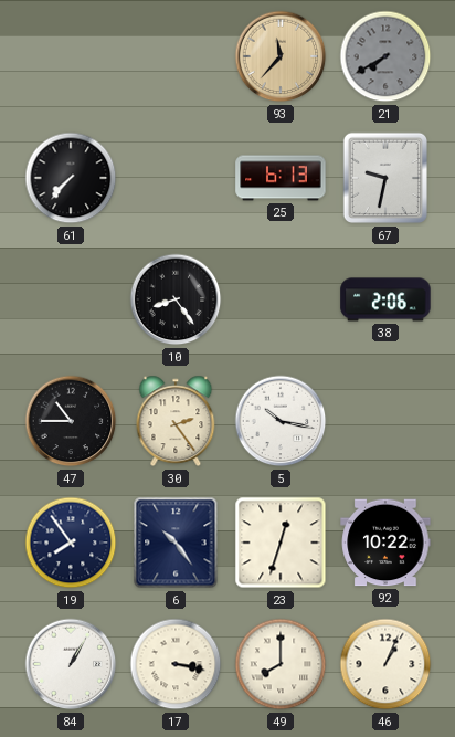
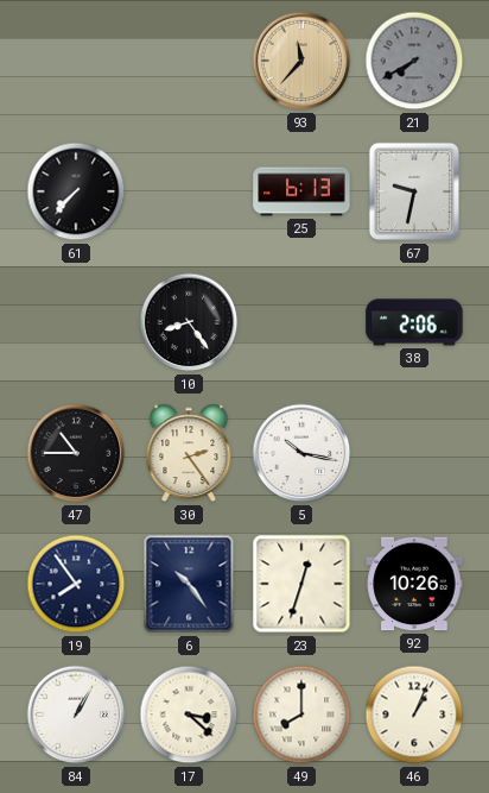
92: 10:22 -> 10:26 (414, 584)
17: 3:17 -> 3:22 (189, 715)
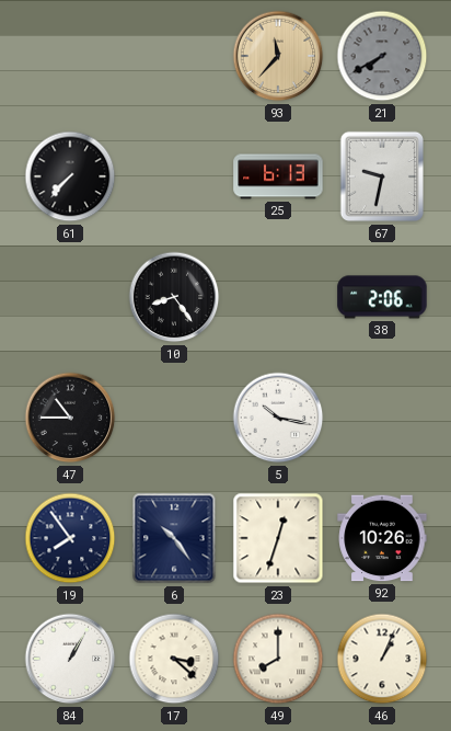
30: 2:24 -> none (189, 453)
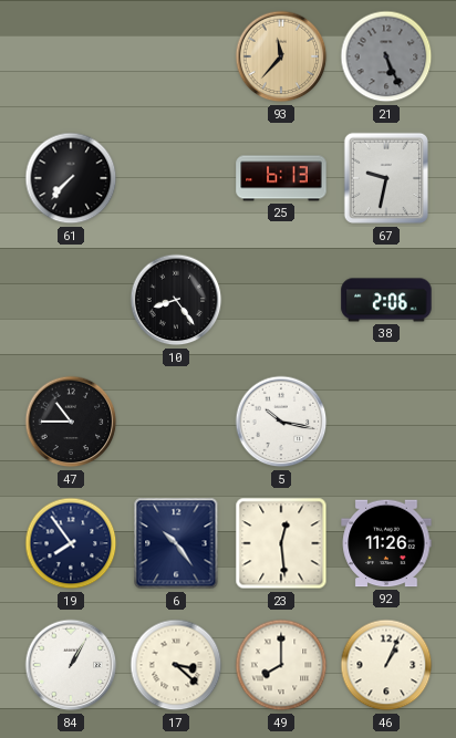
21: 7:40 -> 5:26 (386, 56)
23: 12:33 -> 12:29 (281, 543)
92: 10:26 -> 11:26 (386, 543)
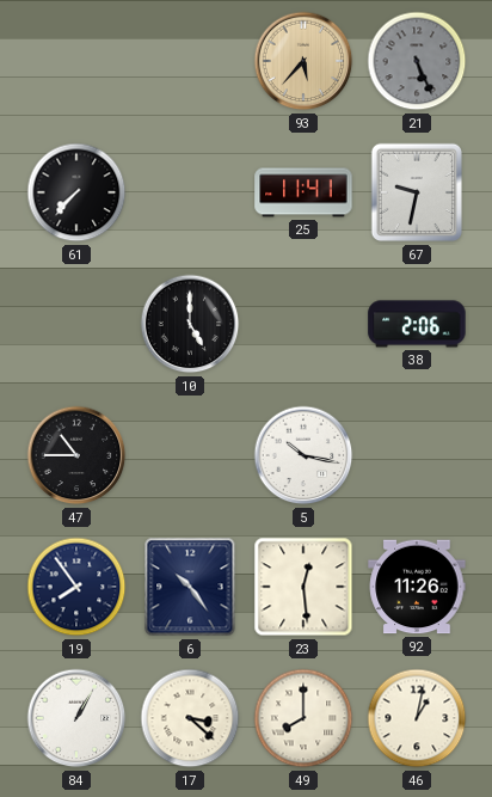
93: 11:37 -> 5:37 (303, 61)
25: 6:13 -> 11:41 (303, 192)
10: 8:24 -> 5:00 (190, 324)
46: 1:04 -> 1:02 (417, 718)
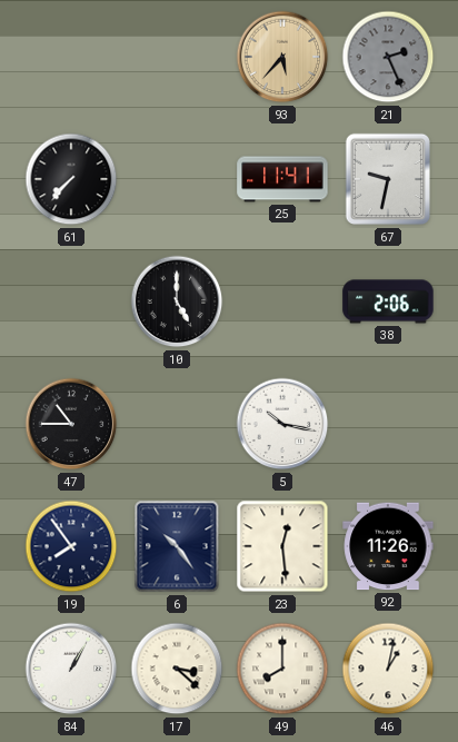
21: 5:26 -> 2:26 (388, 57)
